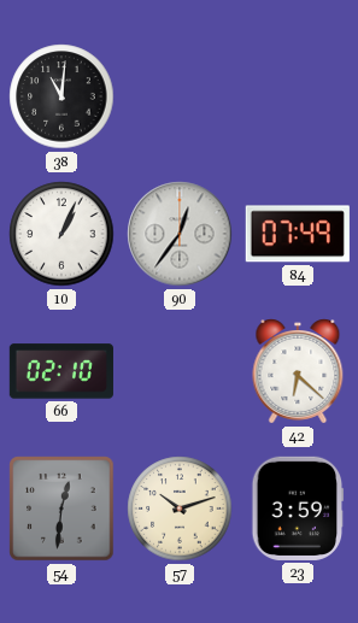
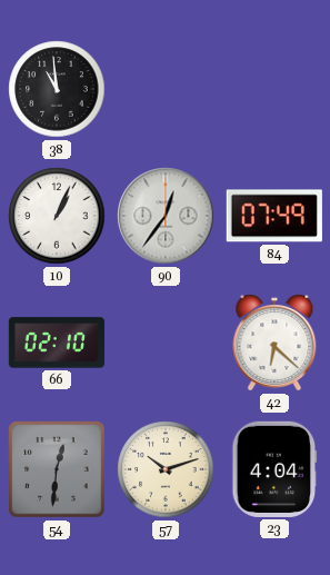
38: 11:01 -> 10:59 (57, 89)
23: 3:59 -> 4:04 (274, 469)
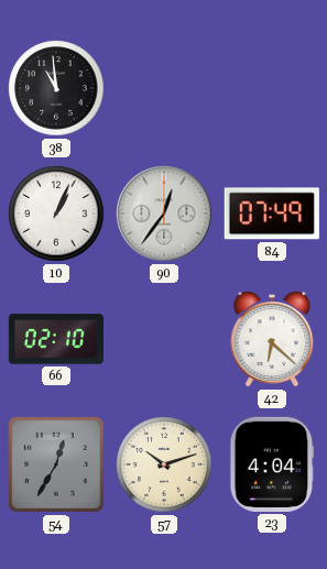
54: 12:31 -> 12:35 (56, 464)
